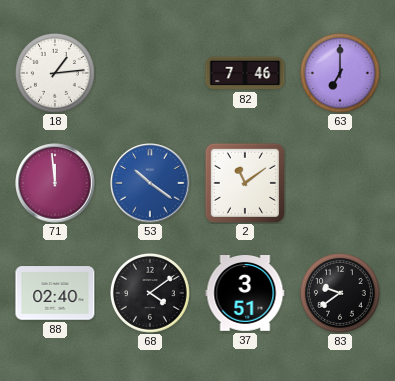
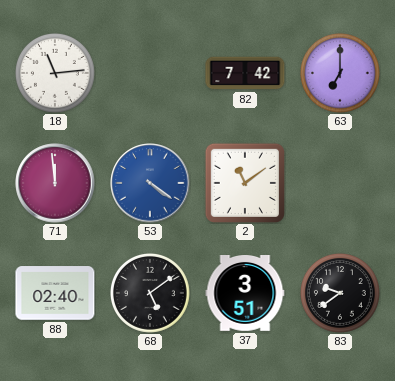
18: 1:14 -> 11:14 (55, 73)
82: 7:46 -> 7:42 (245, 73)
53: 10:21 -> 4:21 (150, 183)
68: 4:09 -> 5:09 (150, 293)
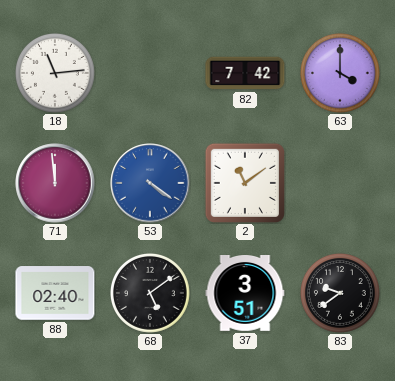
63: 7:00 -> 4:00 (340, 73)
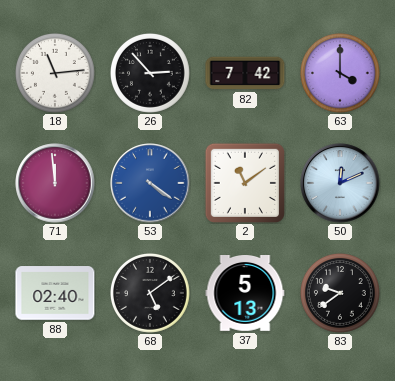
26: none -> 2:53 (150, 73)
50: none -> 12:11 (340, 183)
37: 3:51 -> 5:13 (245, 294)
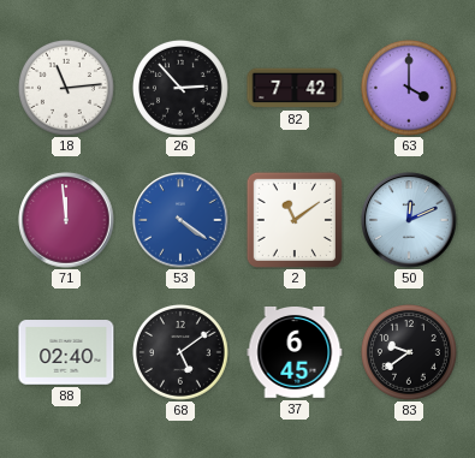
37: 5:13 -> 6:45 (295, 353)
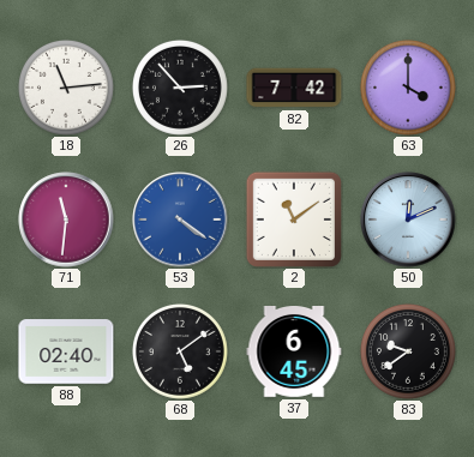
71: 11:59 -> 11:31 (66, 220)
